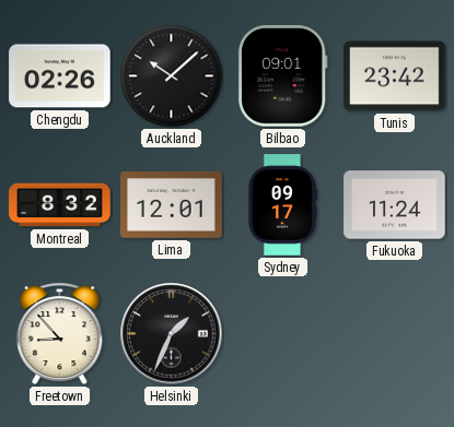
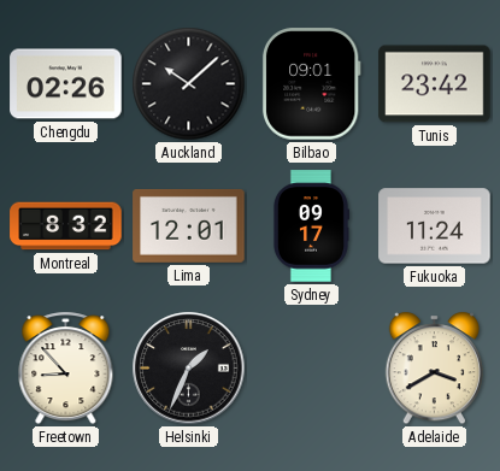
Adelaide: none -> 3:40 (434, 369)
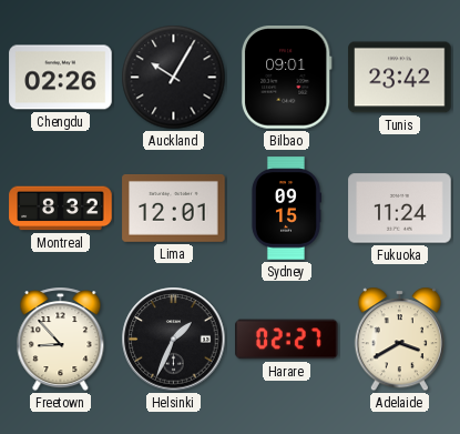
Auckland: 10:08 -> 10:05 (174, 78)
Sydney: 09:17 -> 09:15 (285, 209)
Harare: none -> 02:27 (287, 340)
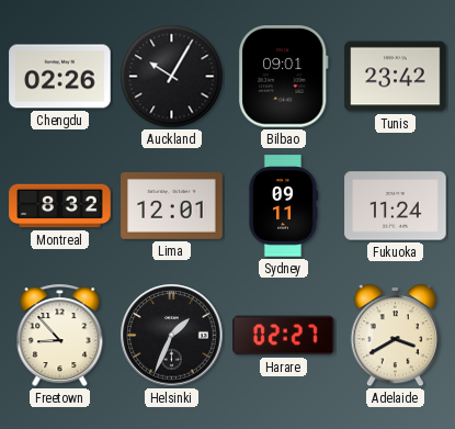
Sydney: 09:15 -> 09:11 (282, 206)
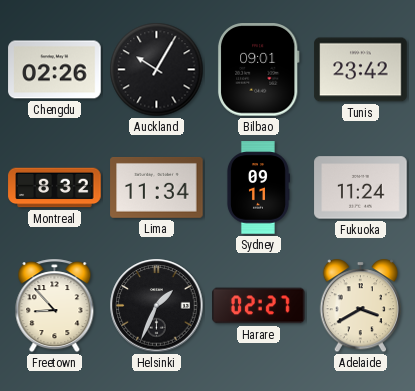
Lima: 12:01 -> 11:34 (157, 187)
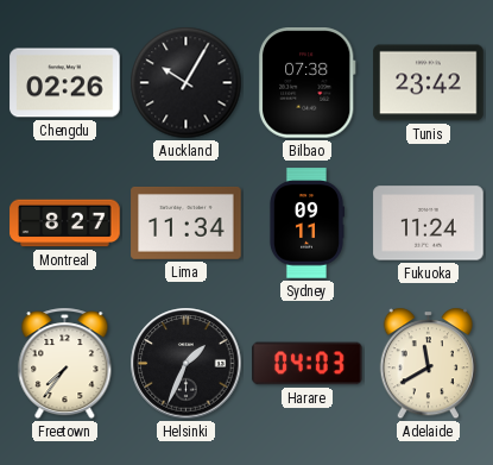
Bilbao: 09:01 -> 07:38 (306, 83)
Montreal: 8:32 -> 8:27 (65, 224)
Freetown: 8:53 -> 7:36 (65, 364)
Harare: 02:27 -> 04:03 (308, 364)
Adelaide: 3:40 -> 11:40 (428, 364)
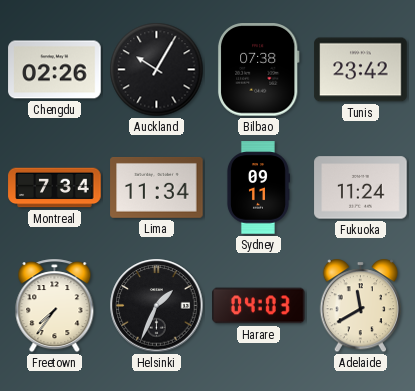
Montreal: 8:27 -> 7:34 (55, 188)
